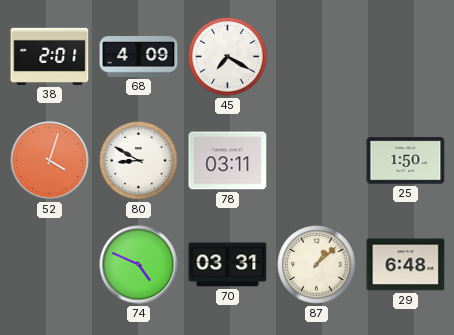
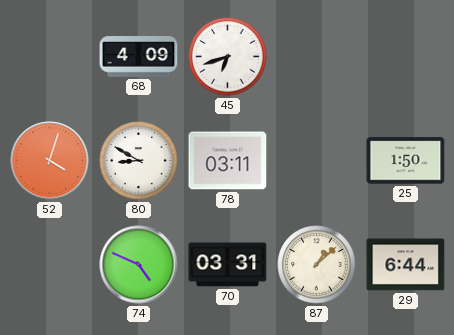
38: 2:01 -> none (50, 56)
45: 7:20 -> 6:42 (228, 57)
29: 6:48 -> 6:44 (406, 265)
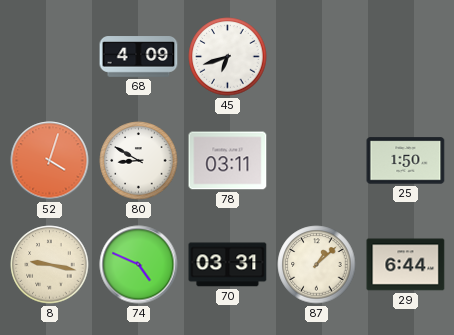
8: none -> 9:17 (50, 265)
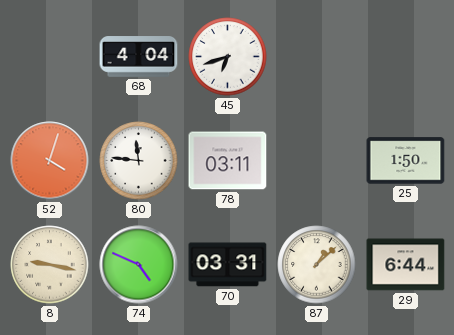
68: 4:09 -> 4:04 (139, 57)
80: 8:50 -> 11:46 (139, 161)
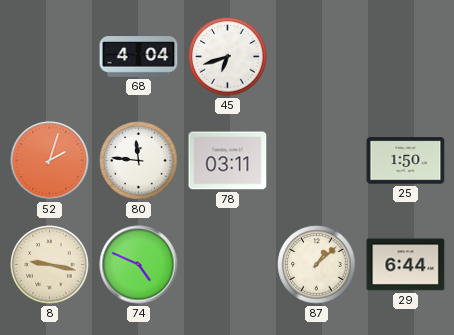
52: 4:03 -> 2:03 (50, 161)
70: 03:31 -> none (228, 265)
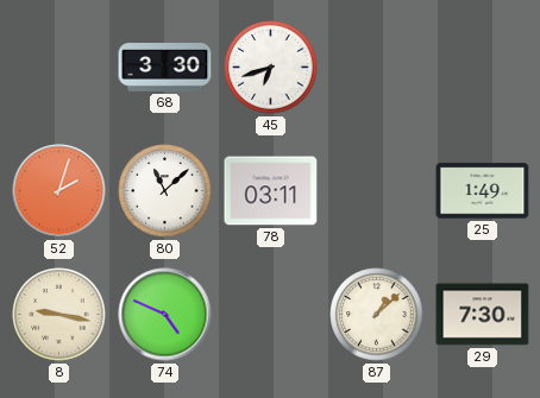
68: 4:04 -> 3:30 (165, 68)
80: 11:46 -> 11:08 (165, 191)
25: 1:50 -> 1:49 (483, 191)
29: 6:44 -> 7:30 (483, 315)
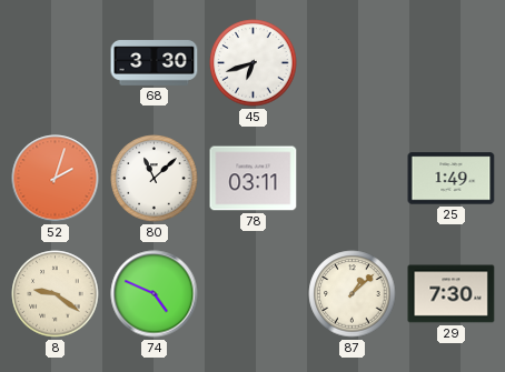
8: 9:17 -> 9:21 (56, 294)
